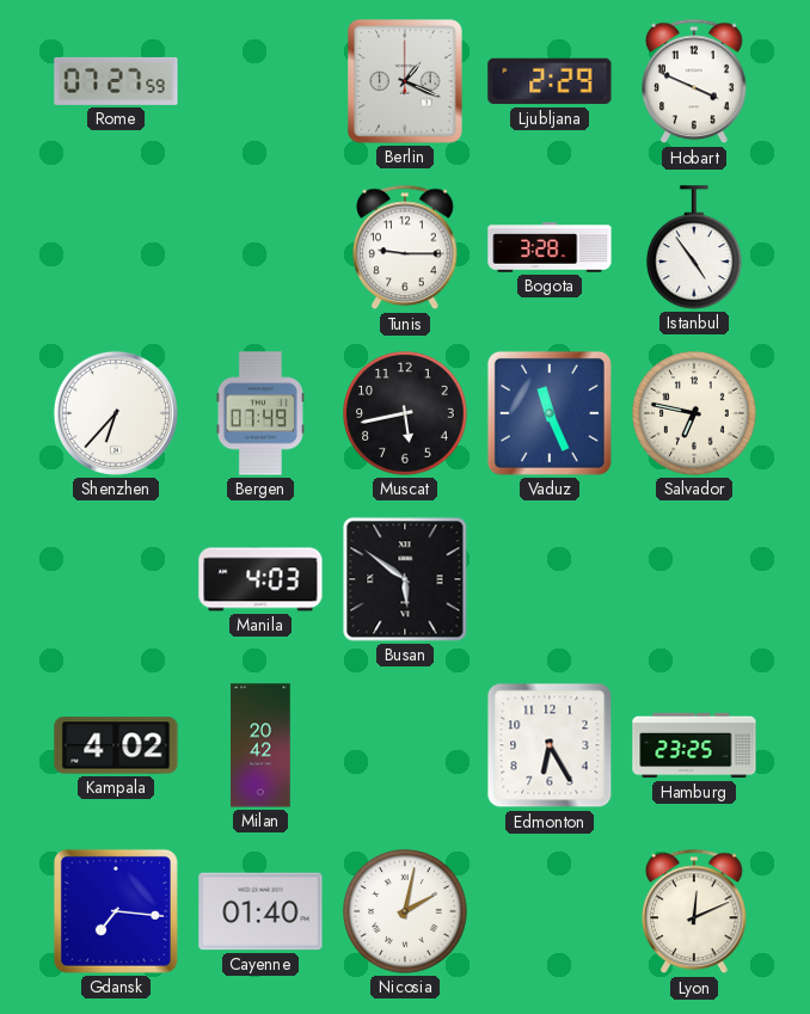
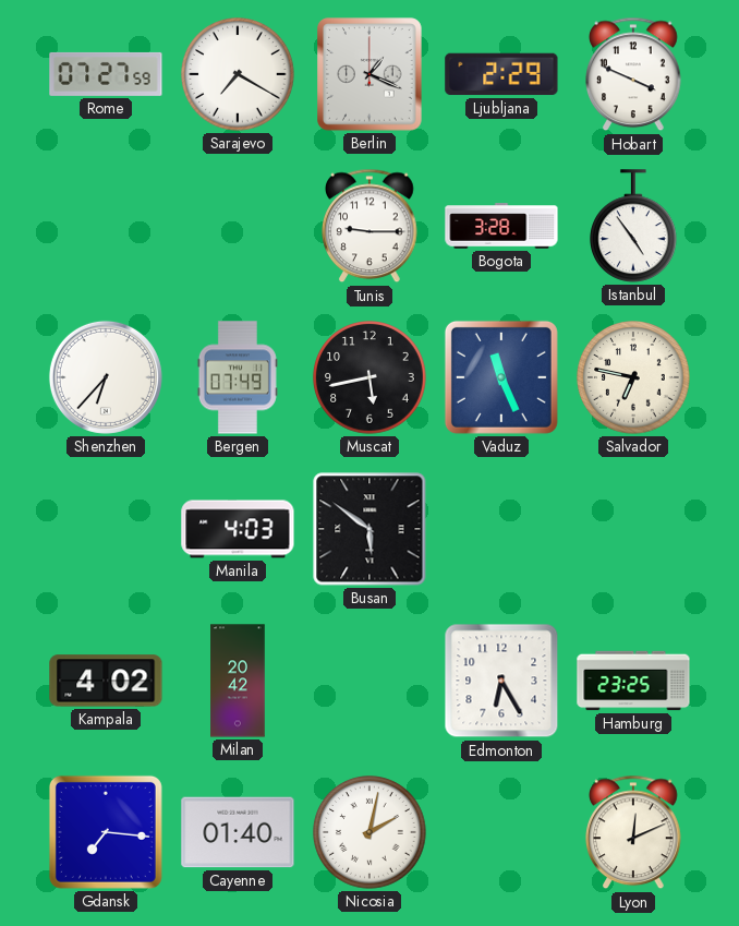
Sarajevo: none -> 7:20 (238, 74)
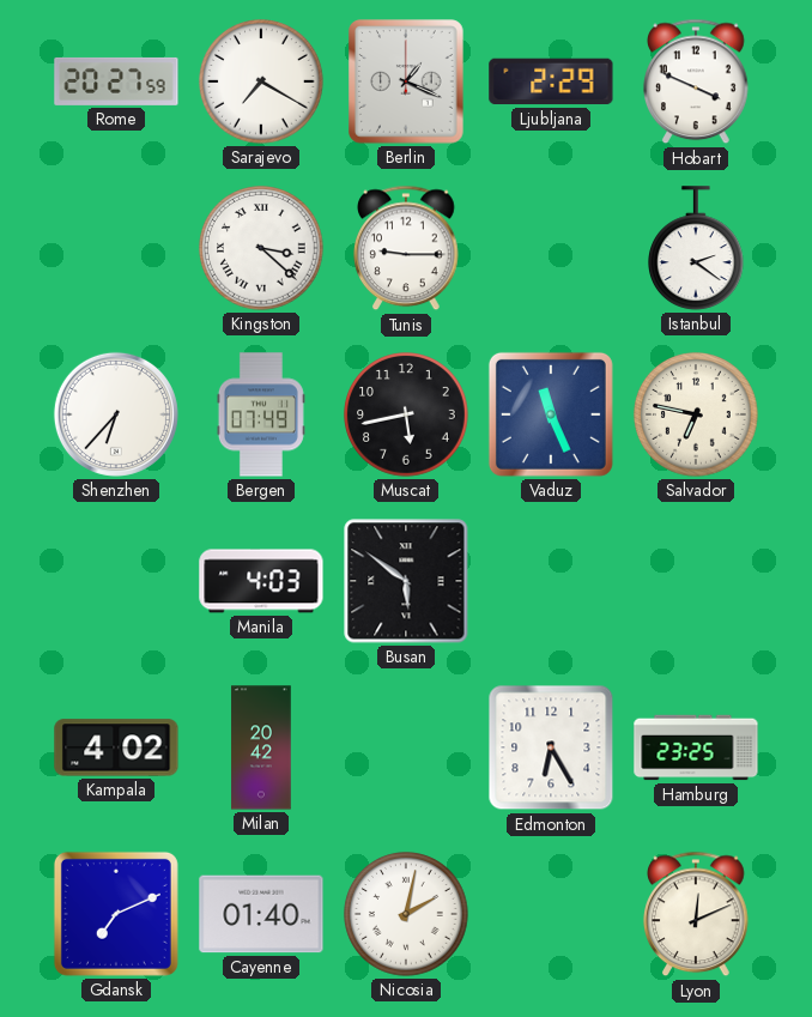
Rome: 07:27 -> 20:27 (116, 81)
Kingston: none -> 3:22 (261, 248)
Bogota: 3:28 -> none (501, 226)
Istanbul: 4:54 -> 2:21 (697, 248)
Gdansk: 7:16 -> 7:11 (116, 914)
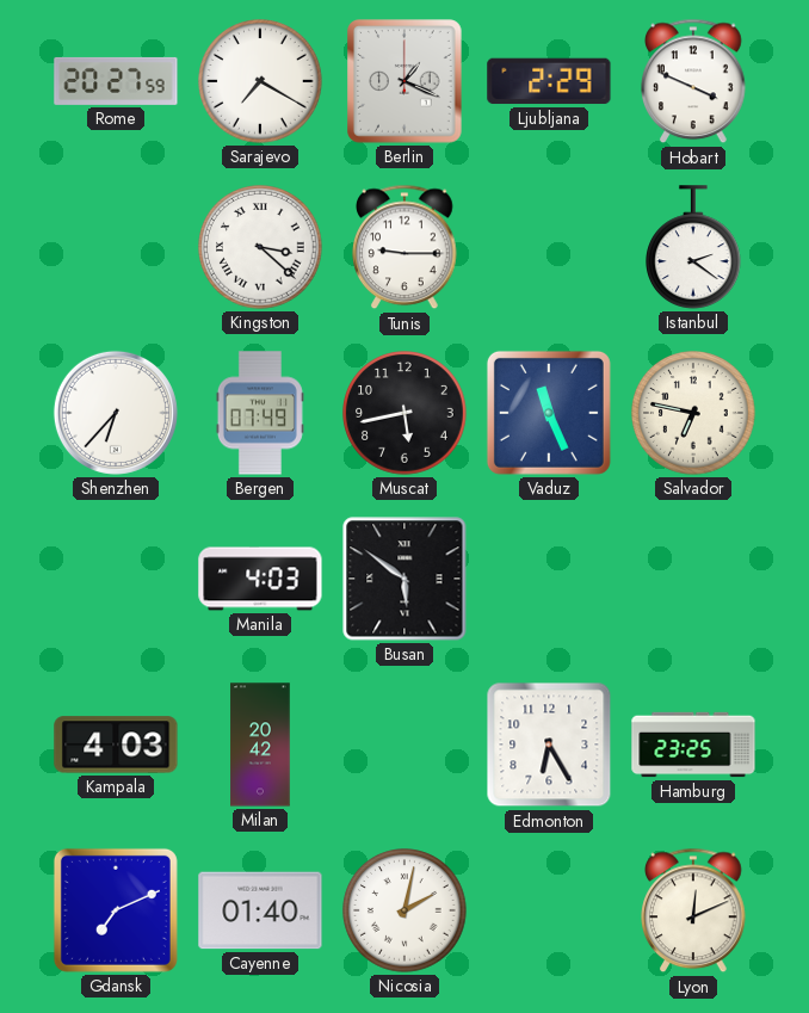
Kampala: 4:02 -> 4:03 (116, 745)
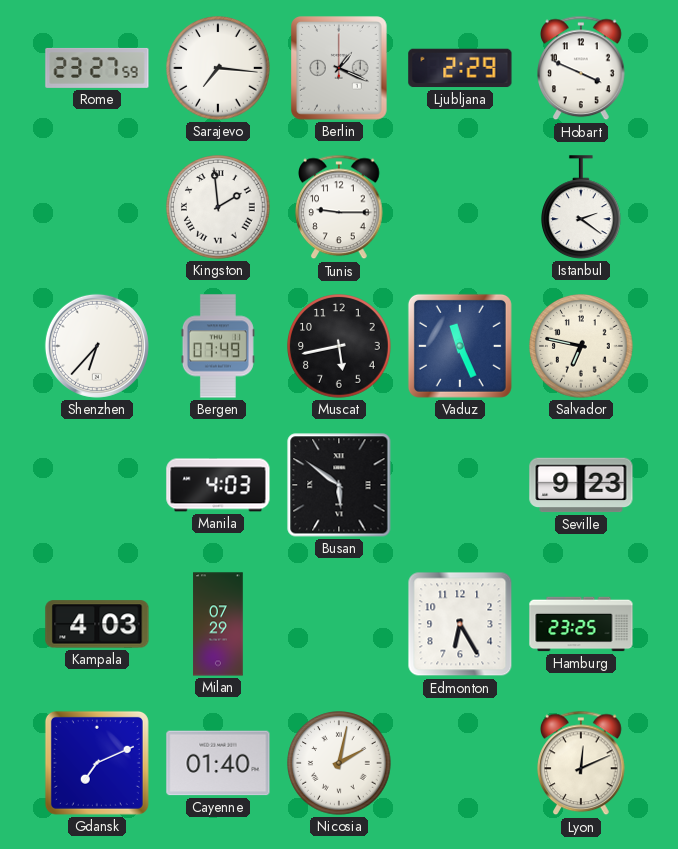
Rome: 20:27 -> 23:27 (97, 68)
Sarajevo: 7:20 -> 7:16 (218, 68)
Kingston: 3:22 -> 1:59 (218, 207)
Seville: none -> 9:23 (581, 485)
Milan: 20:42 -> 07:29 (218, 624)
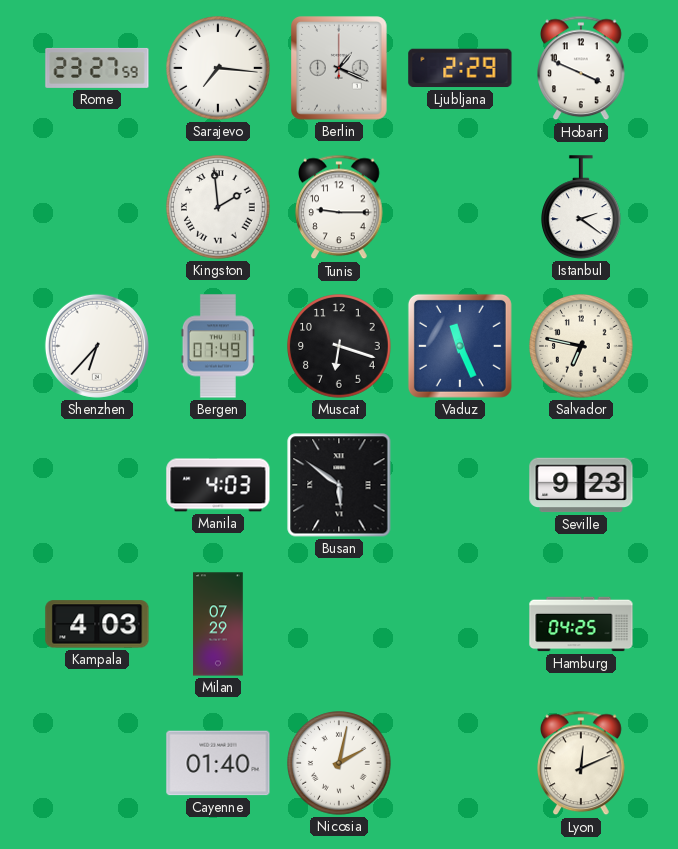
Muscat: 5:43 -> 6:18 (339, 346)
Edmonton: 6:25 -> none (460, 624)
Hamburg: 23:25 -> 04:25 (581, 624)
Gdansk: 7:11 -> none (97, 763)
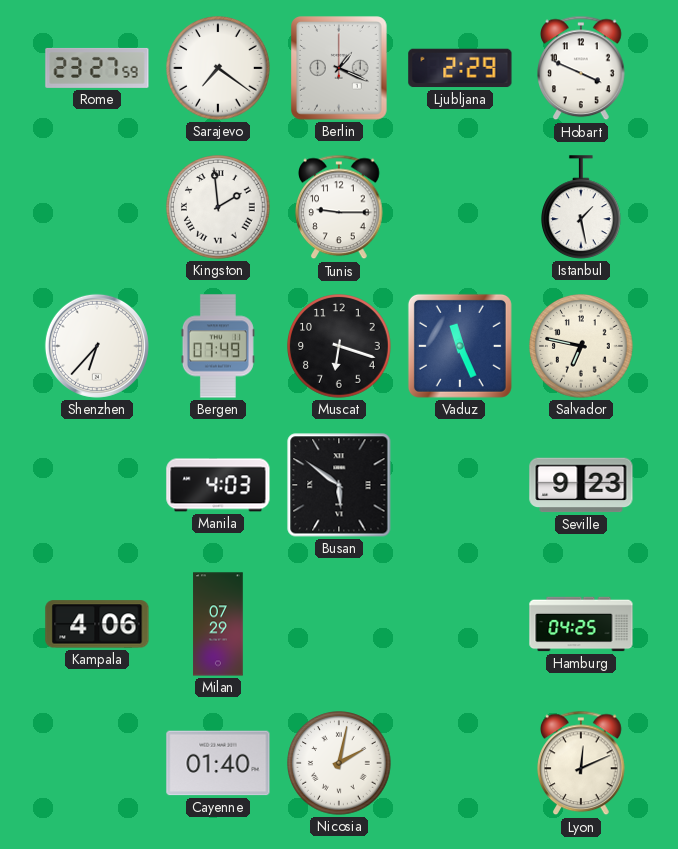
Sarajevo: 7:16 -> 7:21 (218, 68)
Istanbul: 2:21 -> 1:28 (582, 207)
Kampala: 4:03 -> 4:06 (97, 624)
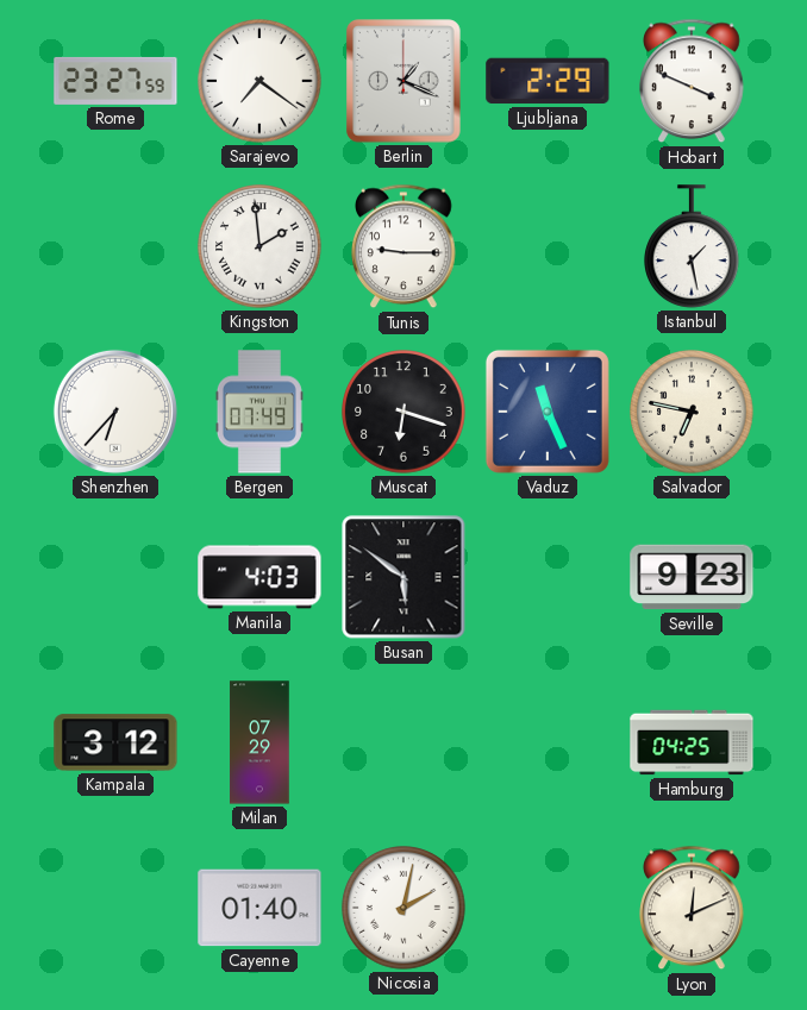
Kampala: 4:06 -> 3:12 (115, 742)
